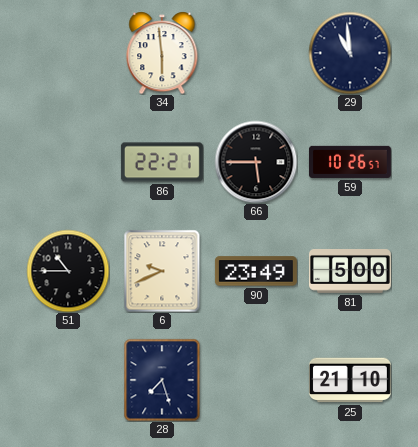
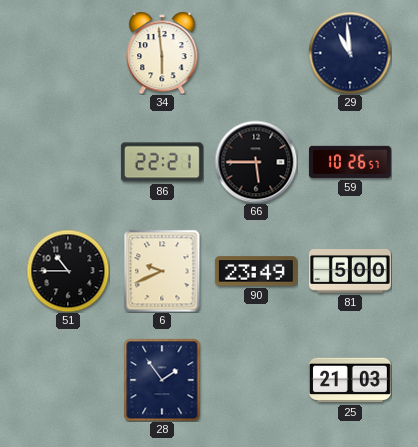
28: 7:27 -> 1:54 (162, 380)
25: 21:10 -> 21:03 (350, 380)
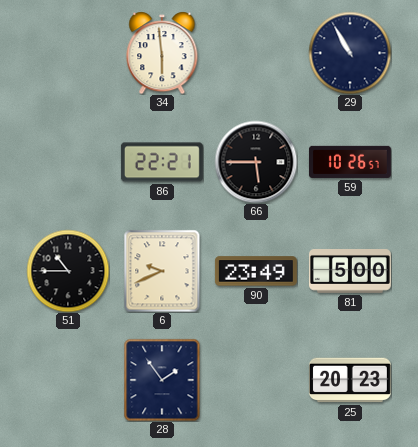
29: 10:59 -> 10:55 (350, 53)
25: 21:03 -> 20:23 (350, 380)
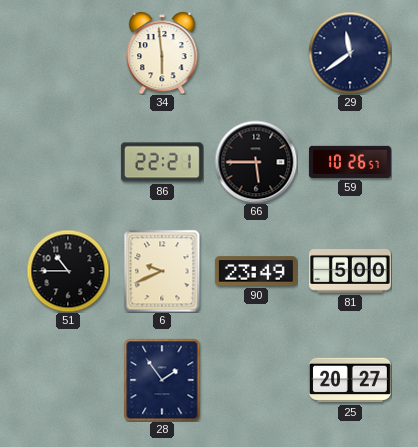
29: 10:55 -> 11:39 (350, 53)
25: 20:23 -> 20:27 (350, 380)
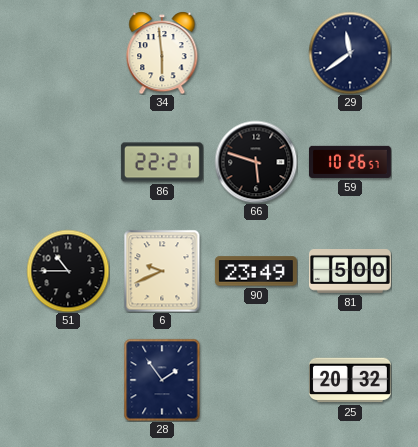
66: 5:45 -> 5:48 (256, 162)
25: 20:27 -> 20:32 (350, 380)
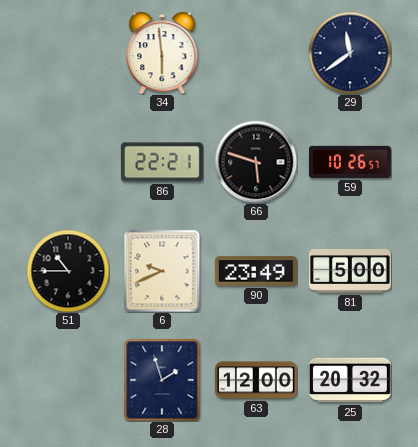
28: 1:54 -> 1:57 (162, 380)
63: none -> 12:00 (256, 380)
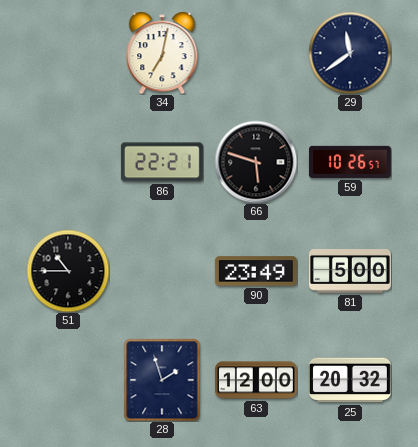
34: 5:59 -> 7:02 (162, 53)
6: 9:41 -> none (162, 271)
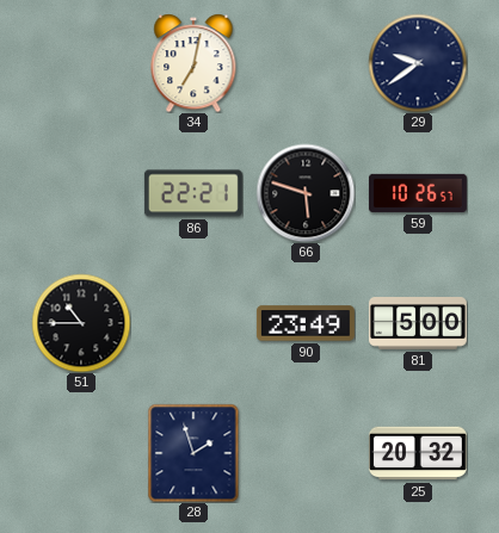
29: 11:39 -> 9:39 (418, 63)
63: 12:00 -> none (256, 380)
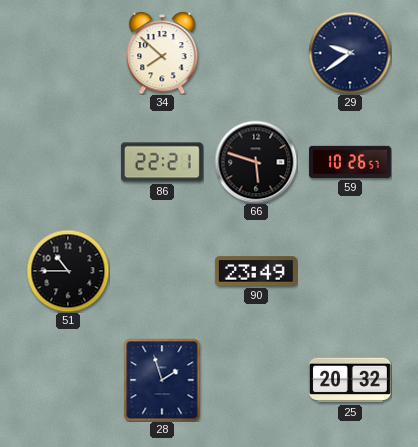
34: 7:02 -> 7:52 (162, 53)
81: 5:00 -> none (418, 324)
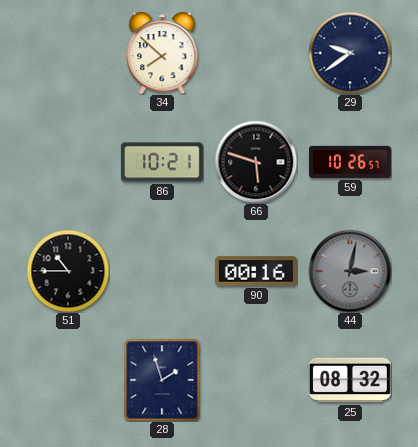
86: 22:21 -> 10:21 (162, 162)
90: 23:49 -> 00:16 (256, 271)
44: none -> 3:02 (350, 271)
25: 20:32 -> 08:32 (350, 380)
